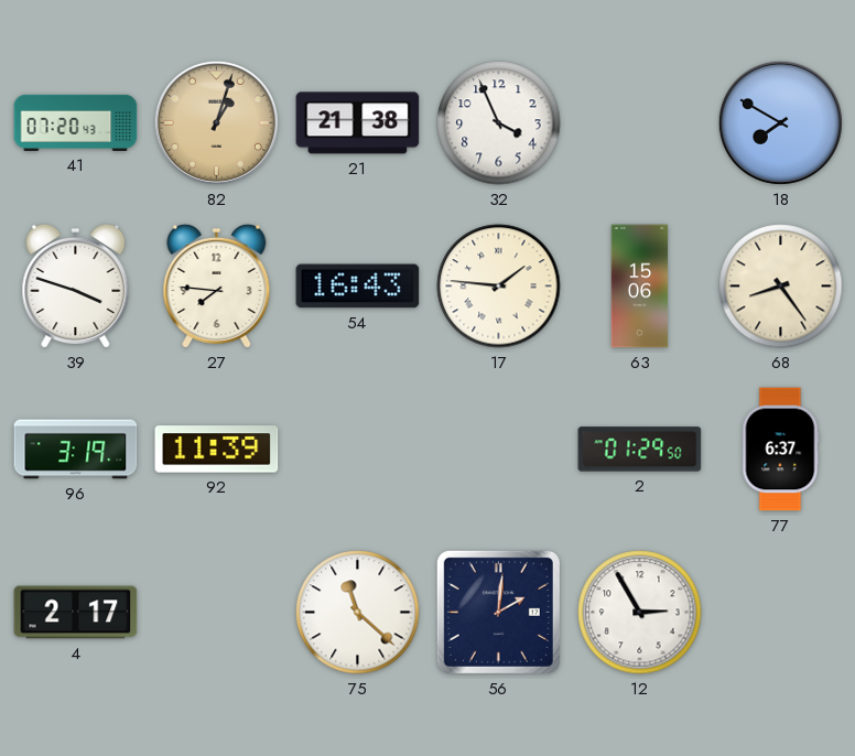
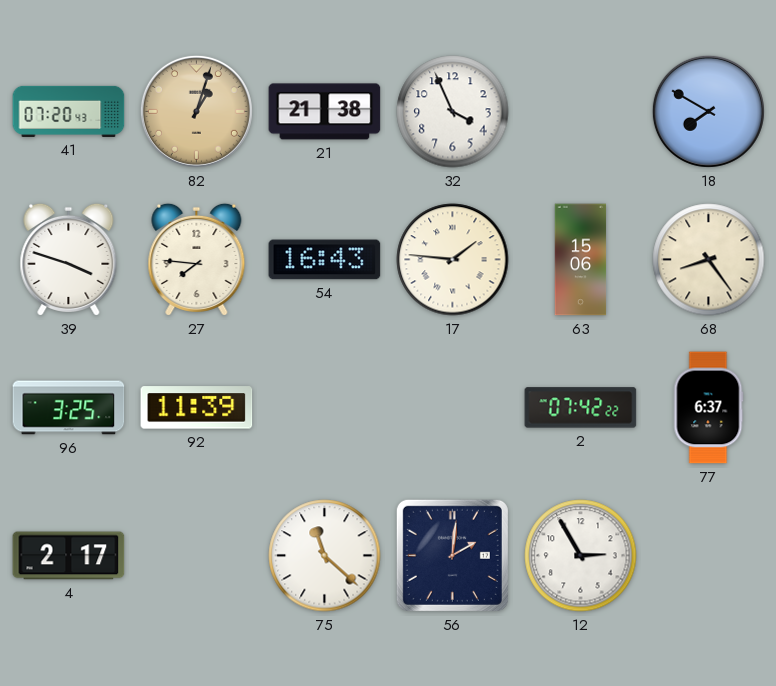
96: 3:19 -> 3:25 (69, 408)
2: 01:29 -> 07:42 (581, 408)
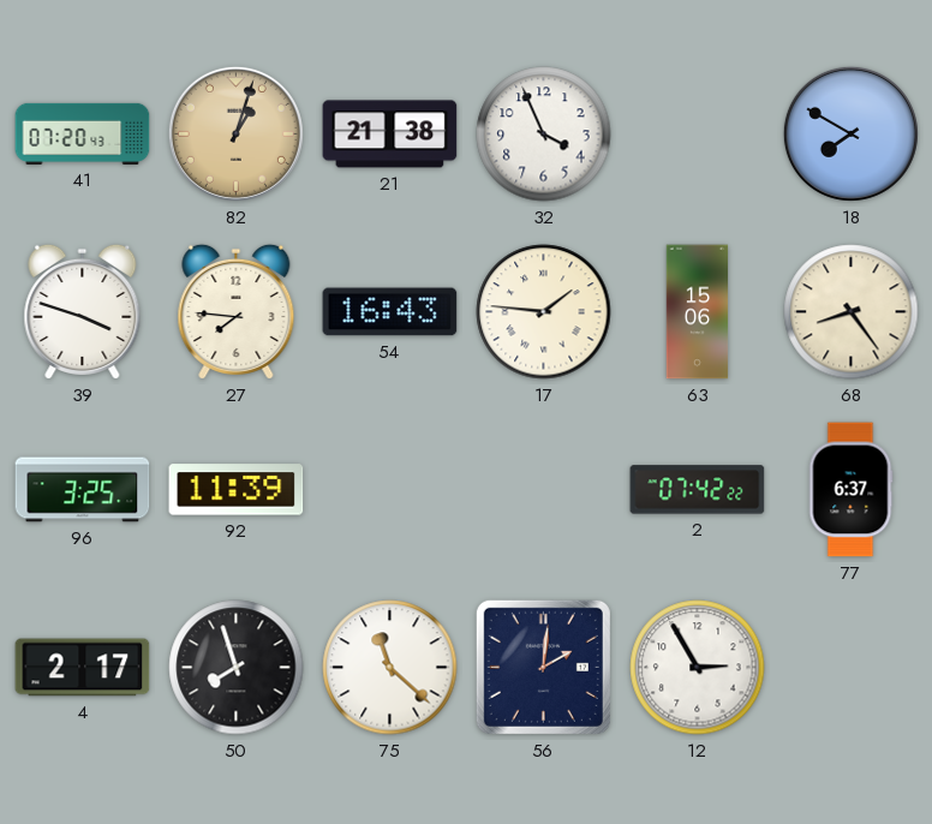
50: none -> 7:57 (237, 668)
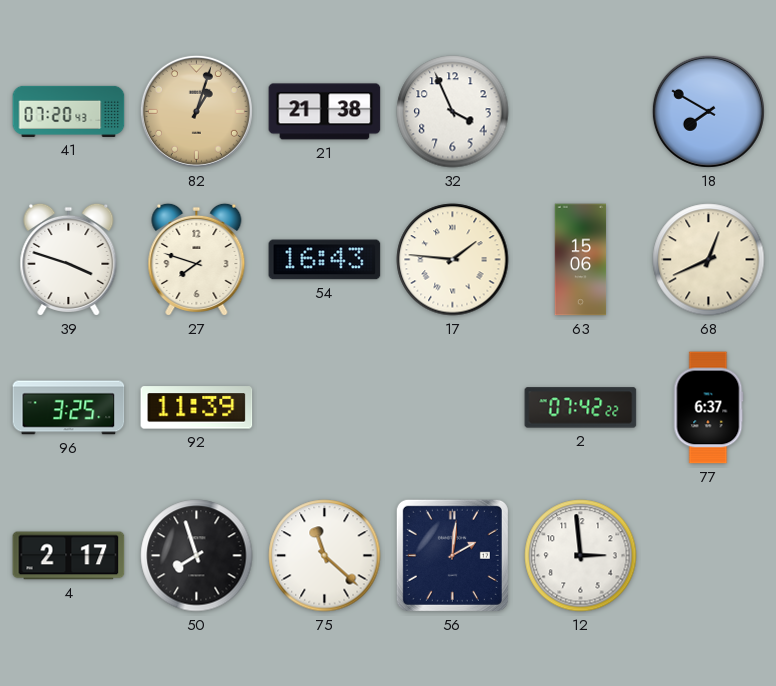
27: 7:46 -> 7:48 (197, 259)
68: 8:24 -> 12:41 (709, 260)
12: 2:55 -> 2:59 (581, 556)
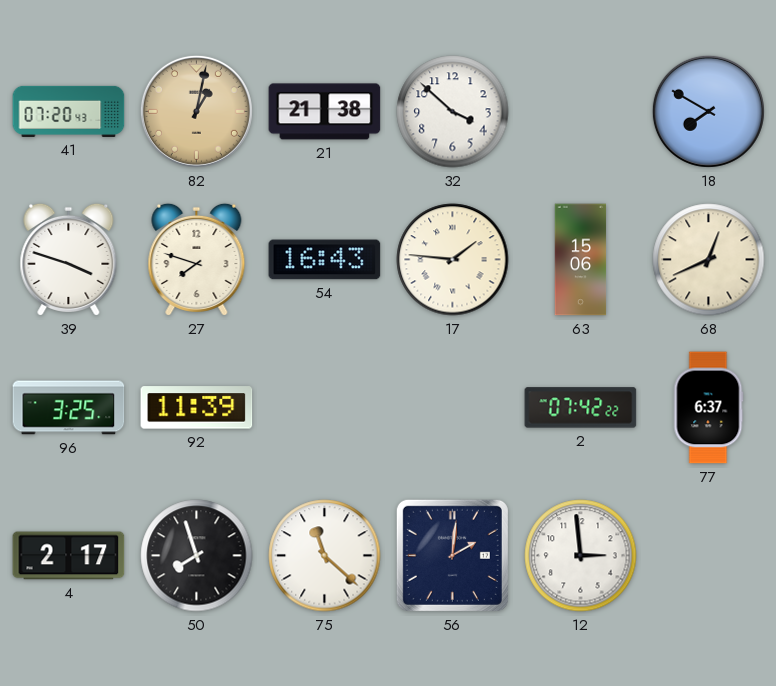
82: 1:03 -> 1:02 (196, 111)
32: 3:56 -> 3:52 (453, 112)
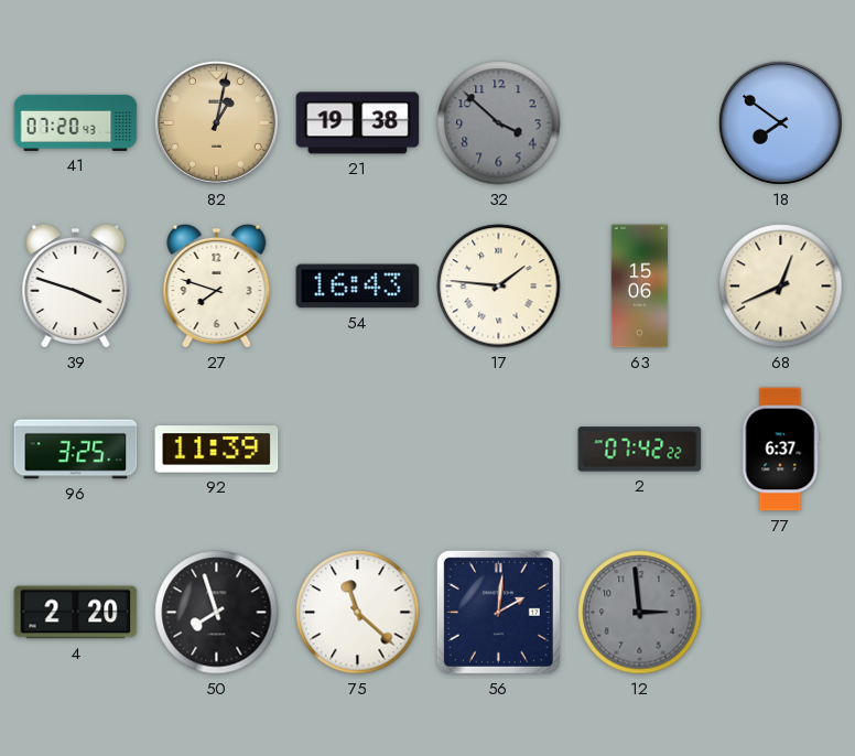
21: 21:38 -> 19:38 (358, 123)
32 dial: white -> grey (499, 123)
18: 7:50 -> 7:51 (780, 122)
4: 2:17 -> 2:20 (76, 613)
12 dial: white -> grey (640, 613)
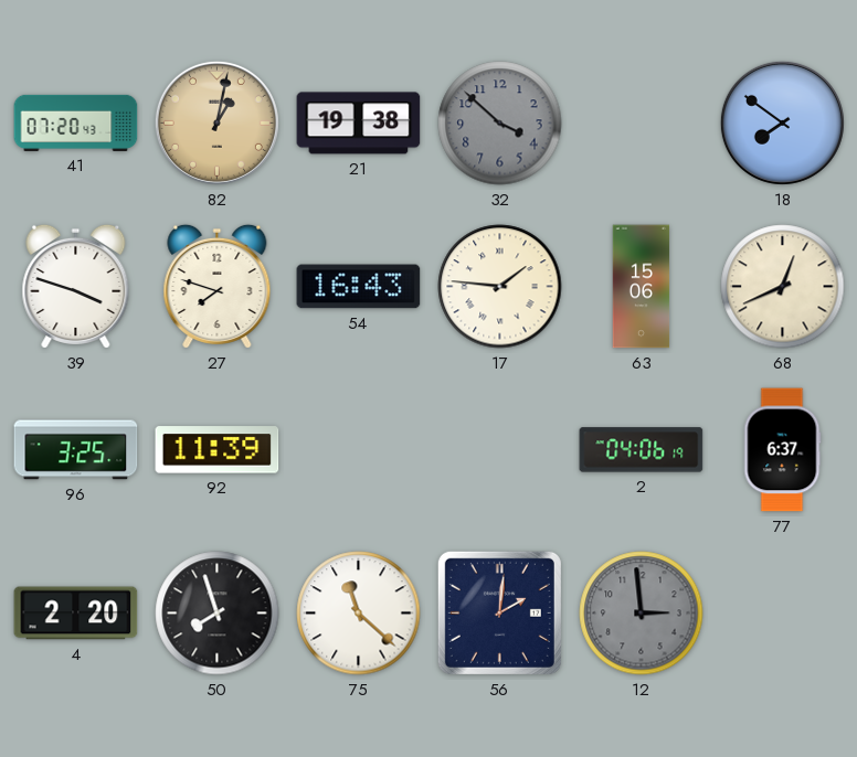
2: 07:42 -> 04:06 (642, 450)
